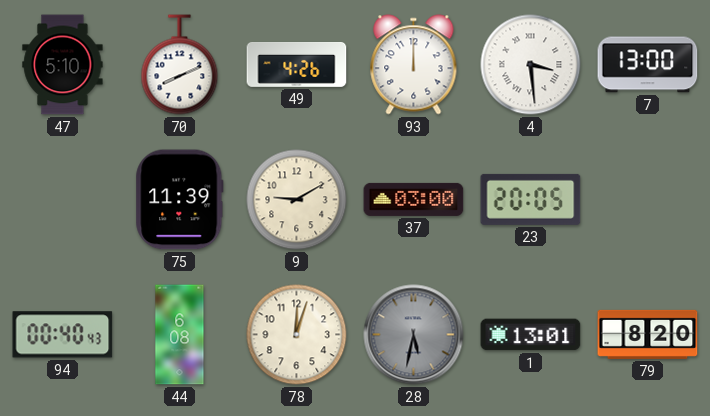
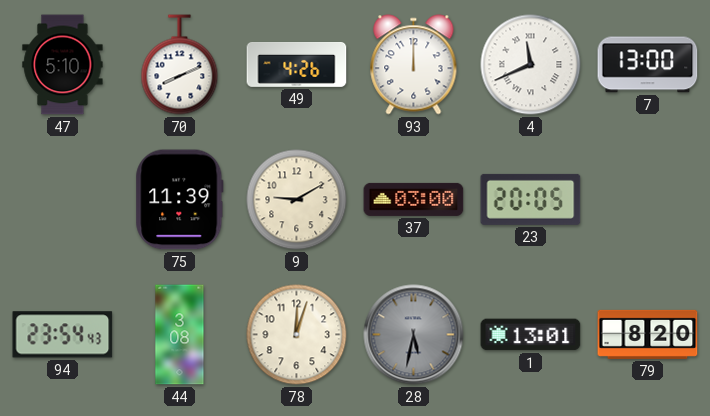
4: 3:29 -> 11:41 (531, 65)
94: 00:40 -> 23:54 (63, 335)
44: 6:08 -> 3:08 (180, 335)
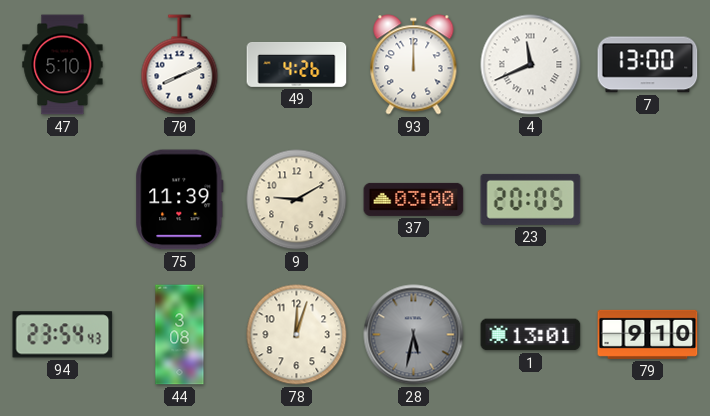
79: 8:20 -> 9:10 (648, 334)
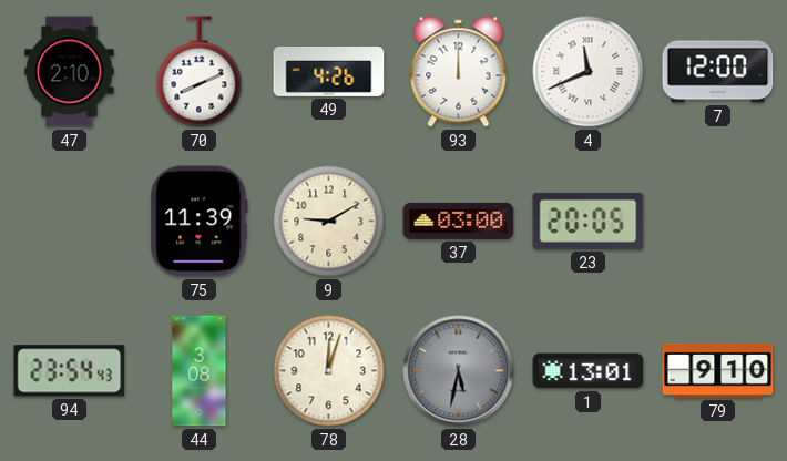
47: 5:10 -> 2:10 (70, 72)
7: 13:00 -> 12:00 (718, 72)
